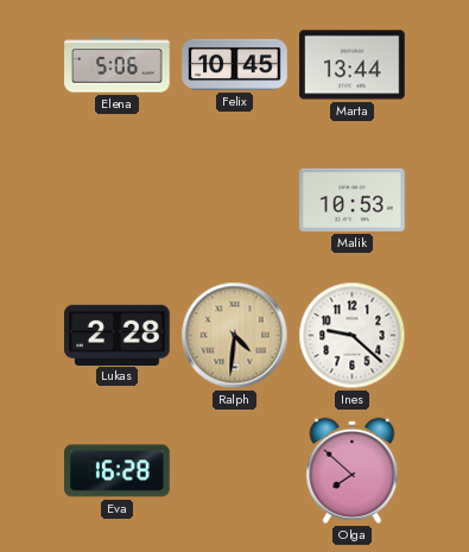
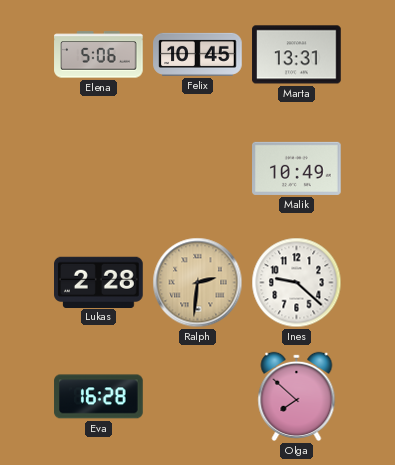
Marta: 13:44 -> 13:31 (297, 55)
Malik: 10:53 -> 10:49 (297, 168)
Ralph: 4:31 -> 2:31 (198, 283)
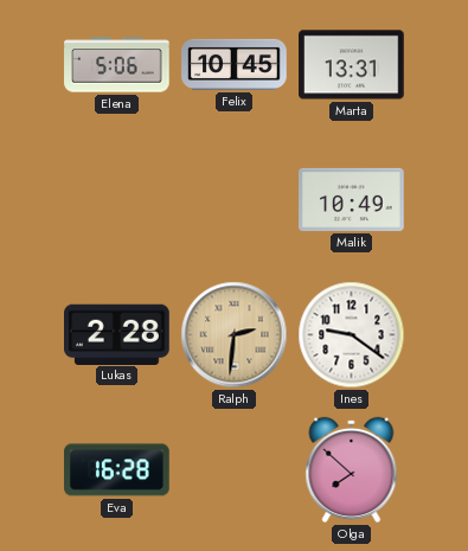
Ines: 9:22 -> 9:21 (352, 335)
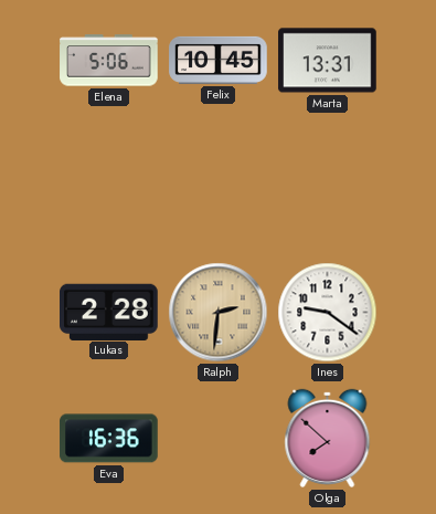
Malik: 10:49 -> none (352, 199)
Eva: 16:28 -> 16:36 (109, 439)
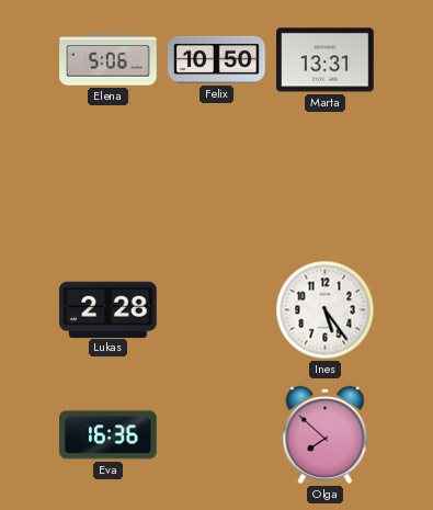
Felix: 10:45 -> 10:50 (217, 59)
Ralph: 2:31 -> none (219, 313)
Ines: 9:21 -> 5:24 (326, 310)
